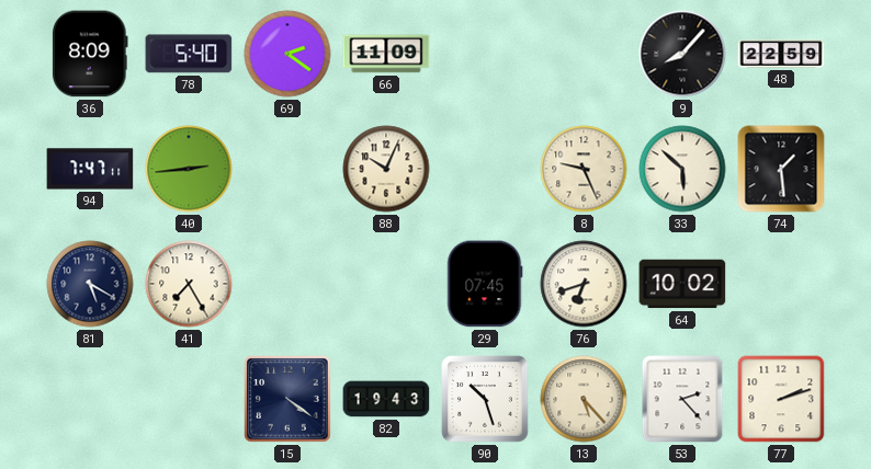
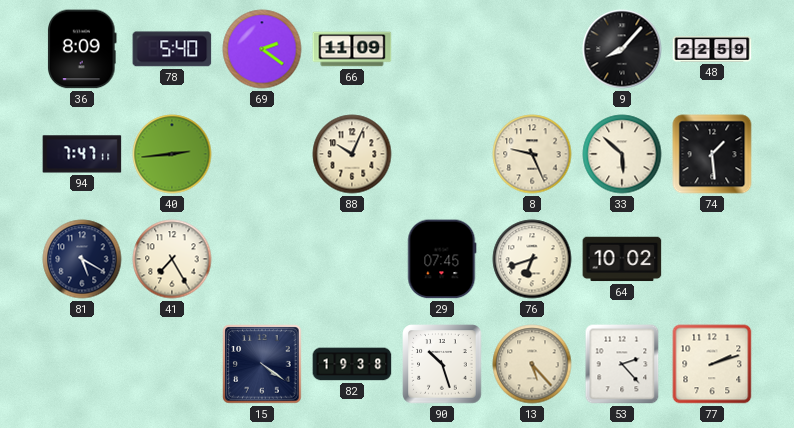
82: 19:43 -> 19:38 (352, 364)
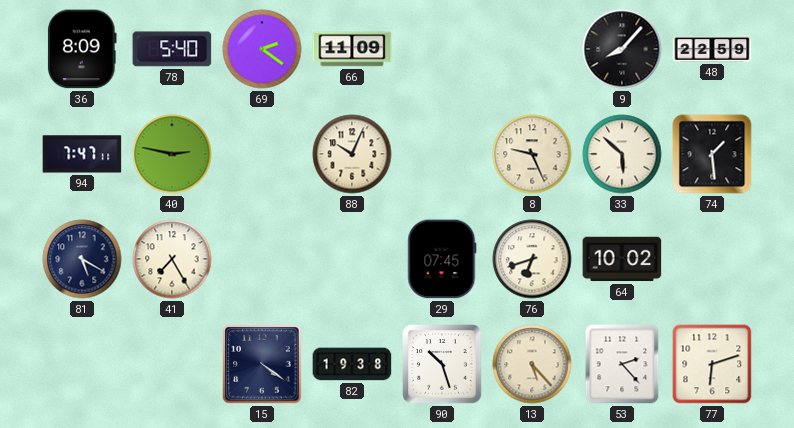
40: 2:44 -> 2:47 (172, 154)
77: 2:12 -> 6:12 (712, 364)
